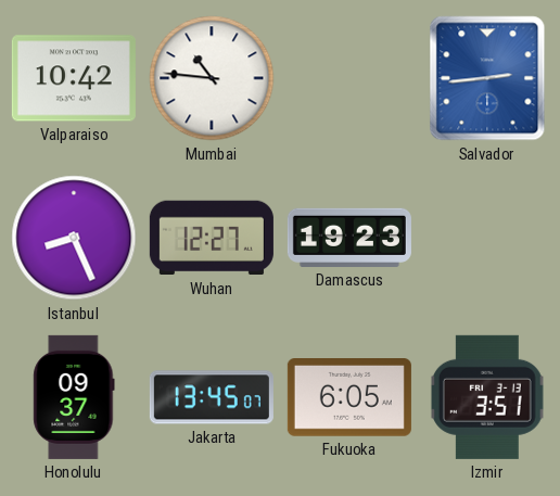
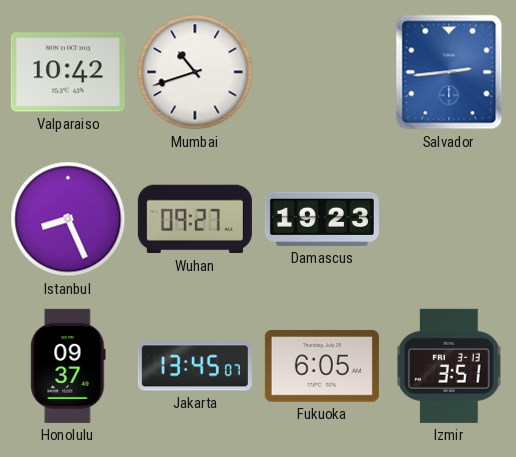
Mumbai: 10:46 -> 10:42 (195, 72)
Wuhan: 12:27 -> 09:27 (195, 219)
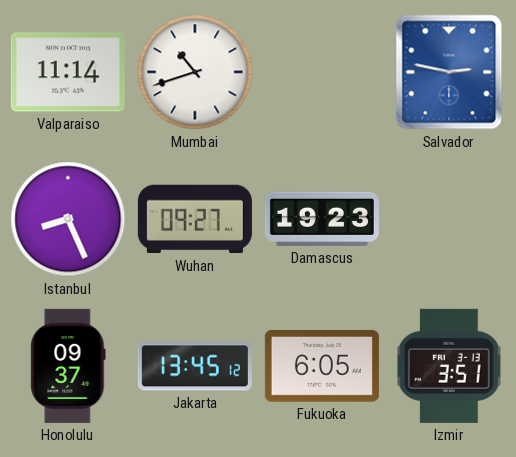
Valparaiso: 10:42 -> 11:14 (68, 72)
Salvador: 2:44 -> 2:47 (449, 72)
Jakarta: 13:45:07 -> 13:45:12 (195, 366)
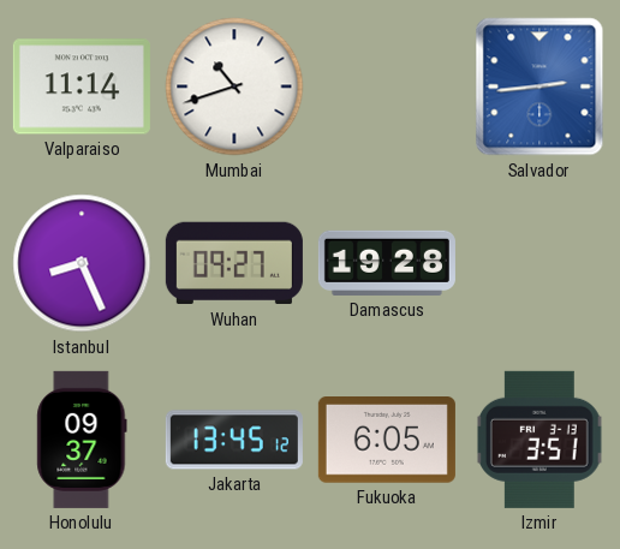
Salvador: 2:47 -> 2:44 (539, 86)
Damascus: 19:23 -> 19:28 (387, 263)
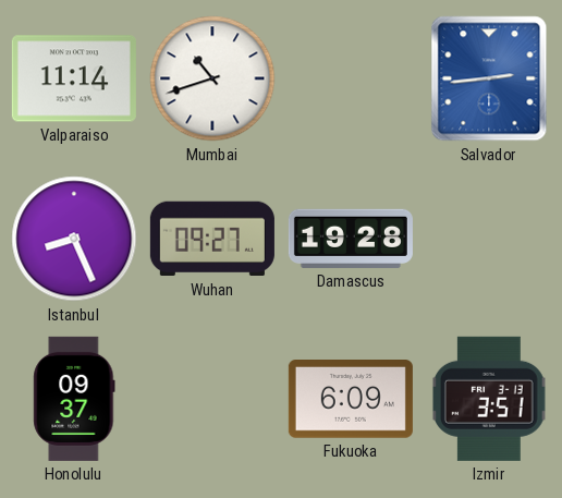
Jakarta: 13:45 -> none (234, 440)
Fukuoka: 6:05 -> 6:09 (351, 400)
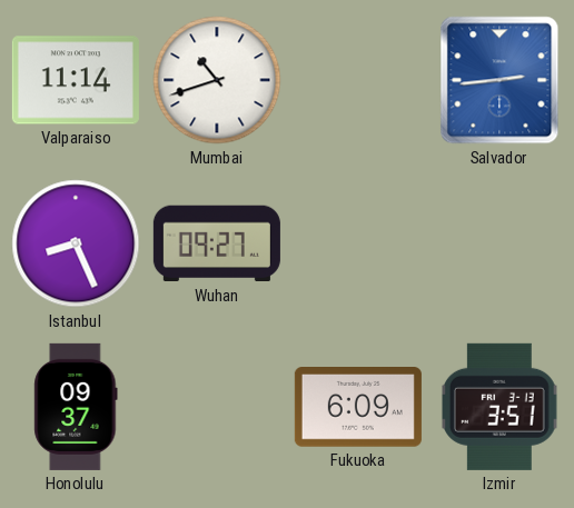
Damascus: 19:28 -> none (351, 239)
